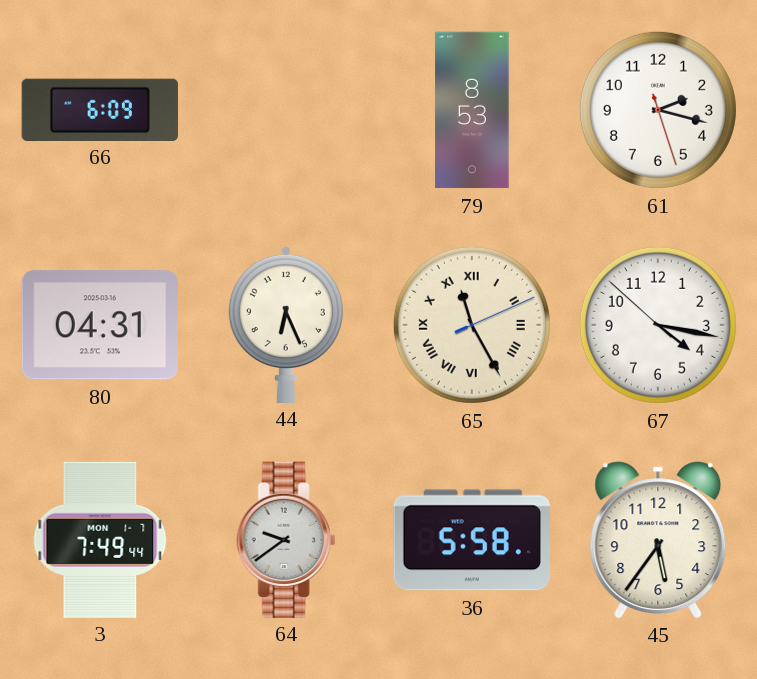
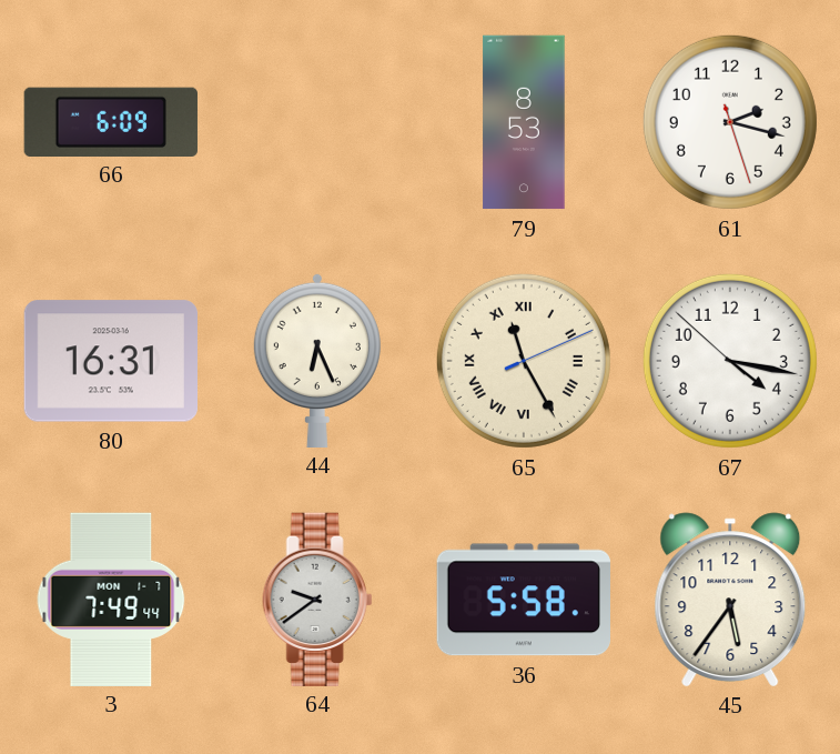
80: 04:31 -> 16:31 (110, 361)
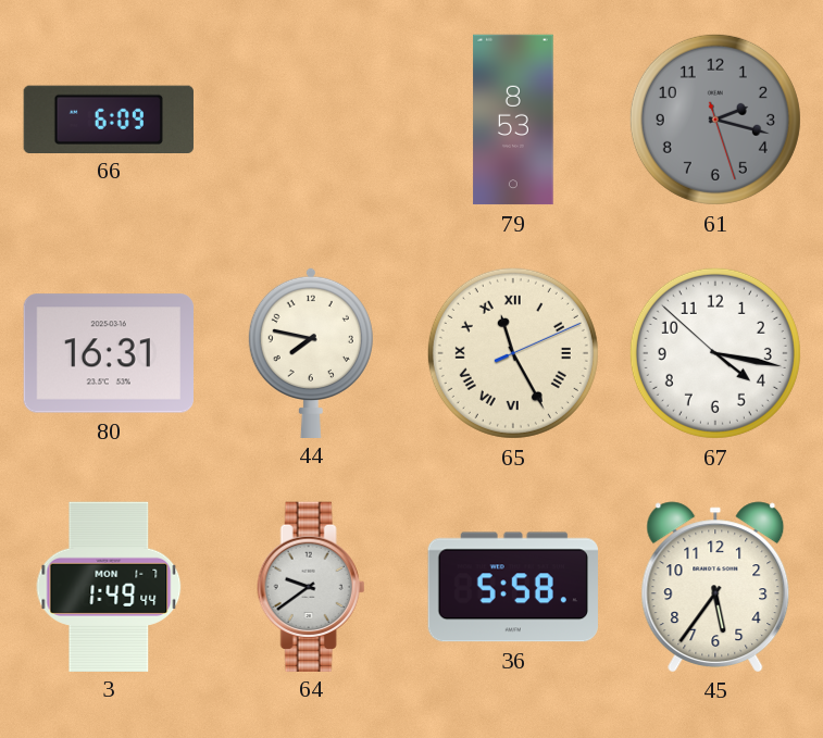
61 dial: white -> grey (715, 120)
44: 6:26 -> 7:47 (311, 352)
3: 7:49 -> 1:49 (109, 586)
